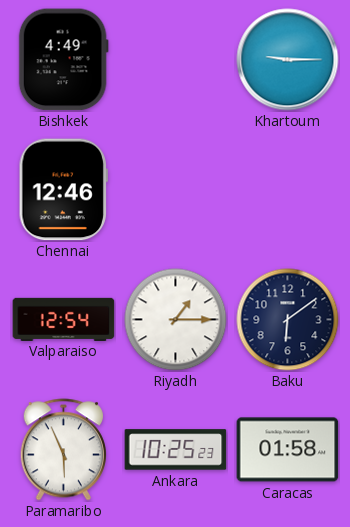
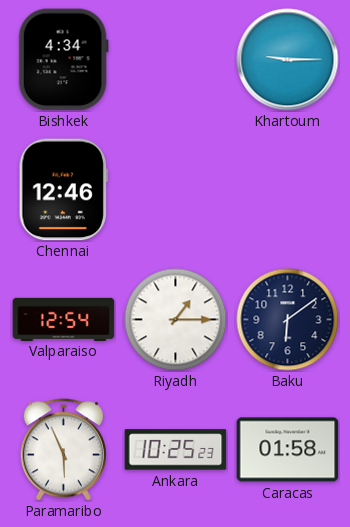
Bishkek: 4:49 -> 4:34 (63, 60)
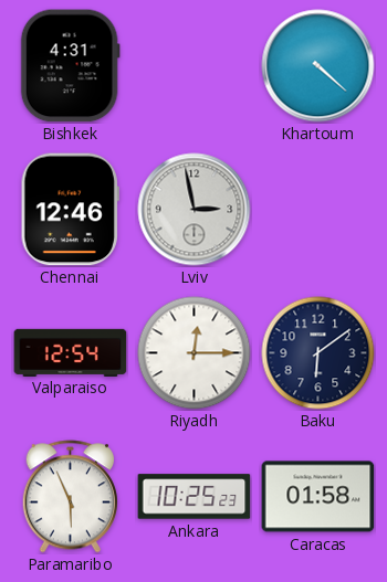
Bishkek: 4:34 -> 4:31 (70, 66)
Khartoum: 9:15 -> 4:22 (318, 66)
Lviv: none -> 2:58 (195, 210)
Riyadh: 1:15 -> 12:15 (195, 353)
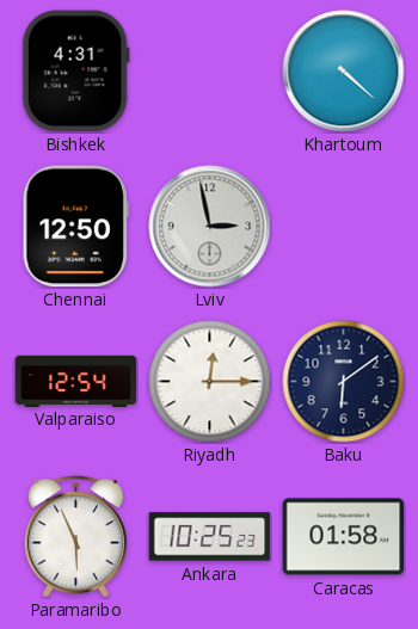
Chennai: 12:46 -> 12:50 (75, 227)
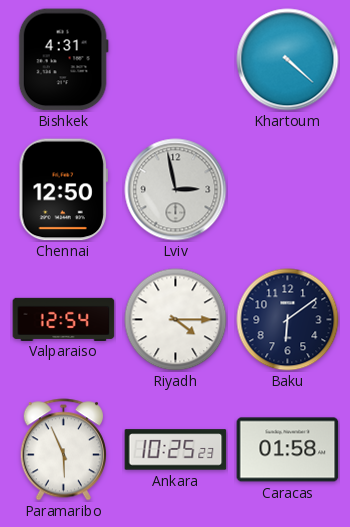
Riyadh: 12:15 -> 4:15 (176, 320)
